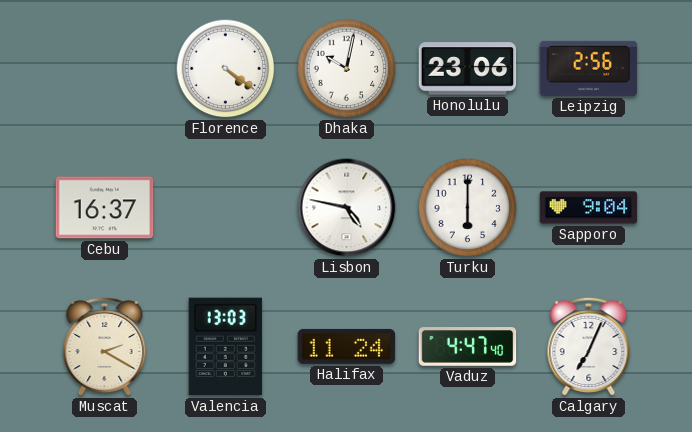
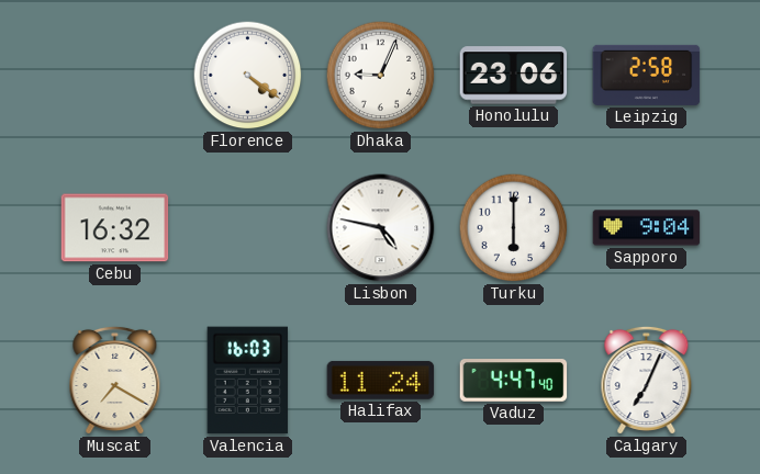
Dhaka: 10:02 -> 9:04 (381, 76)
Leipzig: 2:56 -> 2:58 (647, 75)
Cebu: 16:37 -> 16:32 (115, 228)
Muscat: 2:20 -> 7:20 (115, 380)
Valencia: 13:03 -> 16:03 (247, 381)
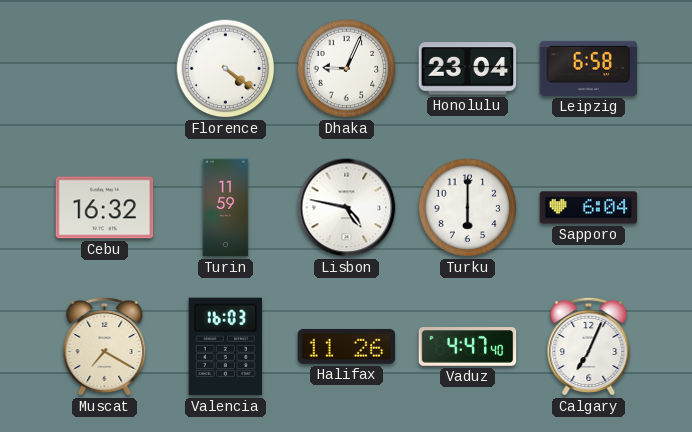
Honolulu: 23:06 -> 23:04 (468, 69)
Leipzig: 2:58 -> 6:58 (589, 68)
Turin: none -> 11:59 (226, 208)
Sapporo: 9:04 -> 6:04 (589, 208)
Halifax: 11:24 -> 11:26 (347, 346)
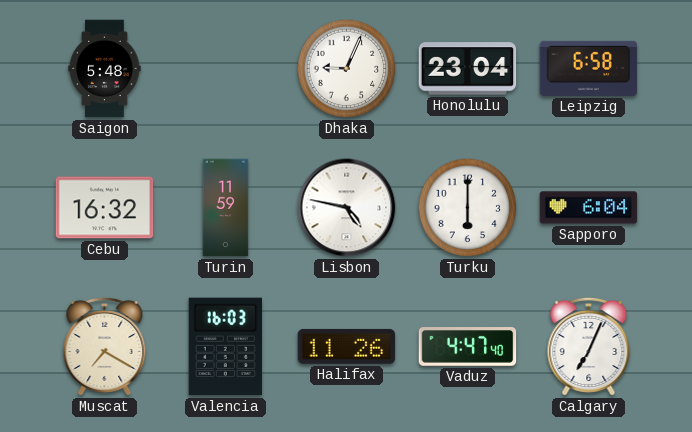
Saigon: none -> 5:48 (105, 69)
Florence: 4:21 -> none (226, 69)
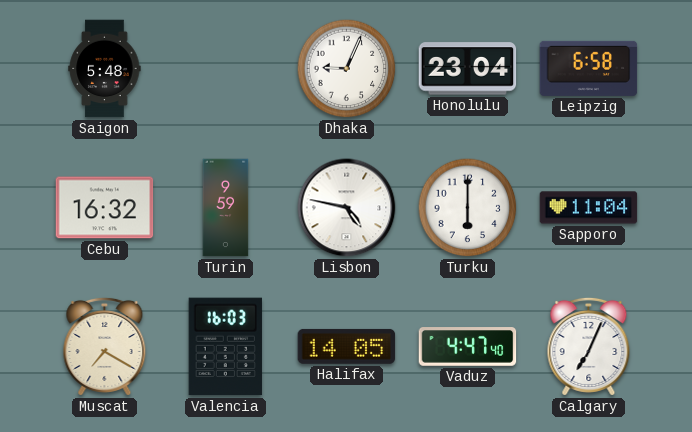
Turin: 11:59 -> 9:59 (226, 208)
Sapporo: 6:04 -> 11:04 (589, 208)
Halifax: 11:26 -> 14:05 (347, 346)
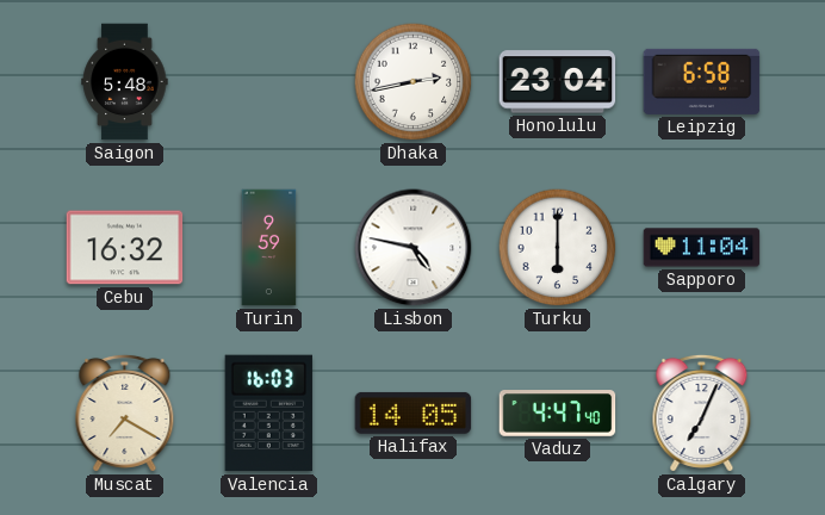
Dhaka: 9:04 -> 2:43 (414, 82)
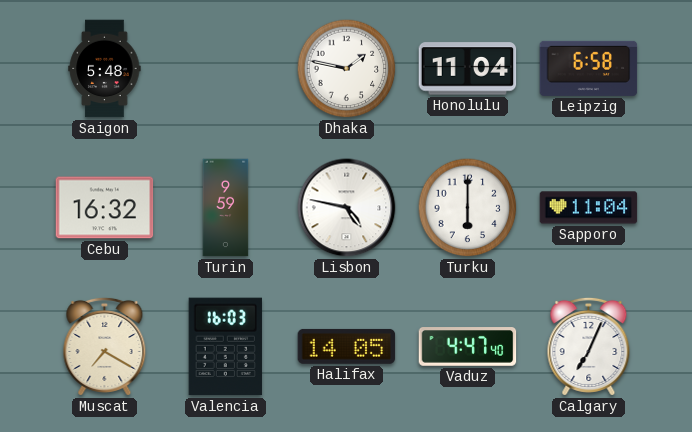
Dhaka: 2:43 -> 1:47 (347, 69)
Honolulu: 23:04 -> 11:04 (468, 69)
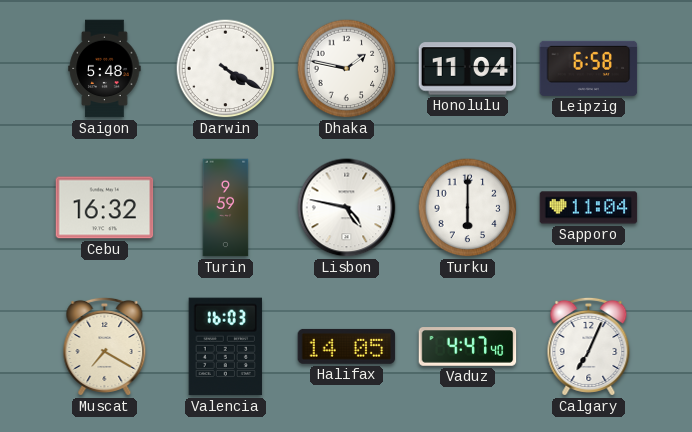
Darwin: none -> 4:20 (226, 69)
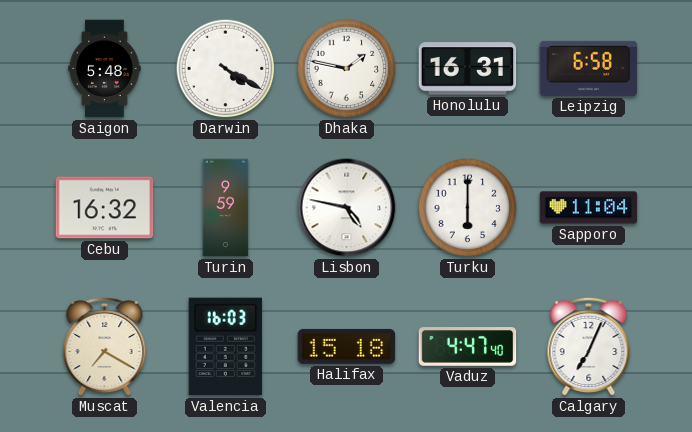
Honolulu: 11:04 -> 16:31 (468, 69)
Halifax: 14:05 -> 15:18 (347, 346)
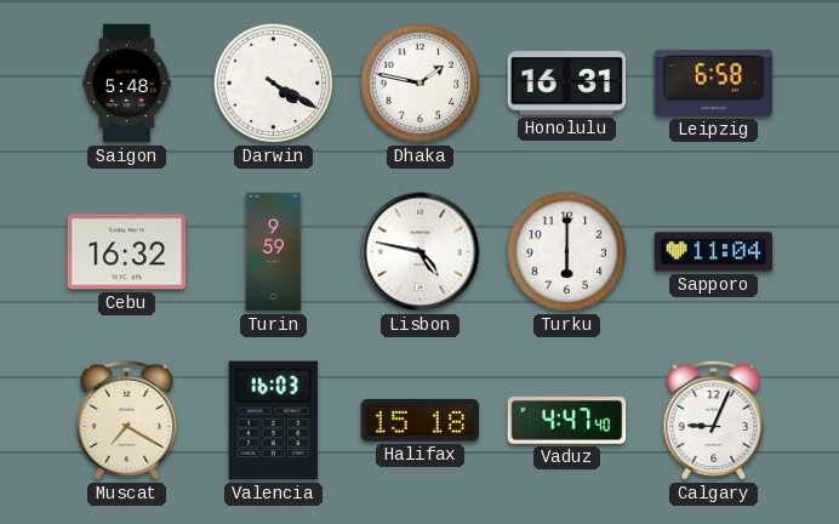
Calgary: 7:04 -> 9:04 (714, 420)
